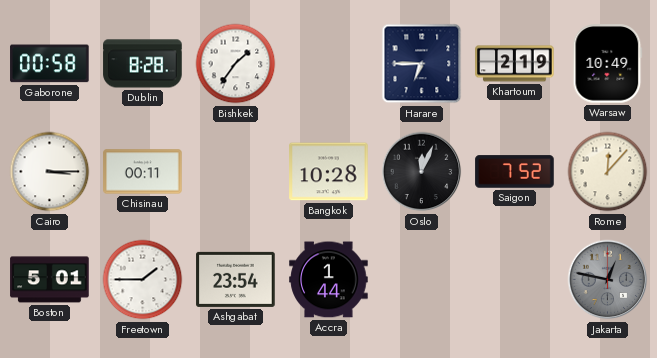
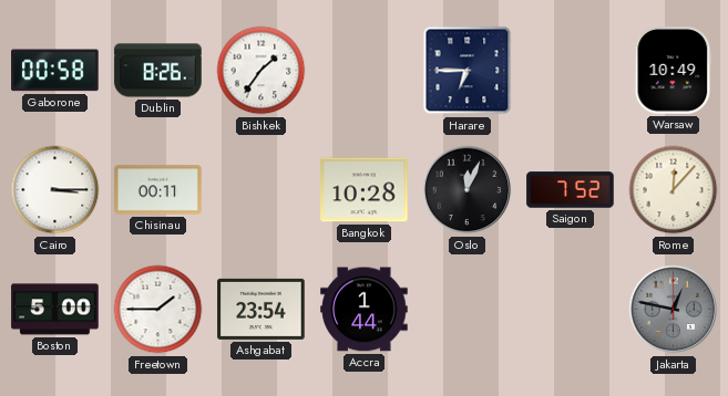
Dublin: 8:28 -> 8:26 (158, 71)
Khartoum: 2:19 -> none (515, 64)
Boston: 5:01 -> 5:00 (55, 310)
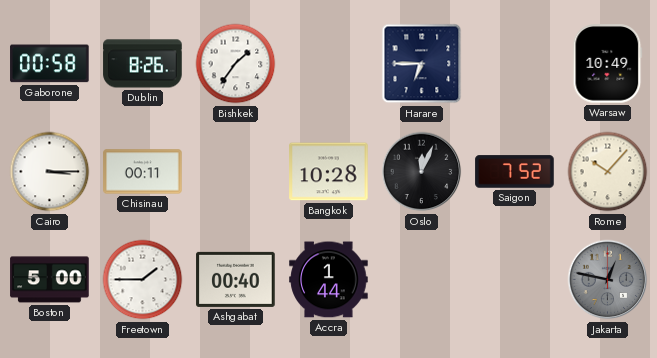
Rome: 12:07 -> 10:07 (608, 172)
Ashgabat: 23:54 -> 00:40 (236, 279)
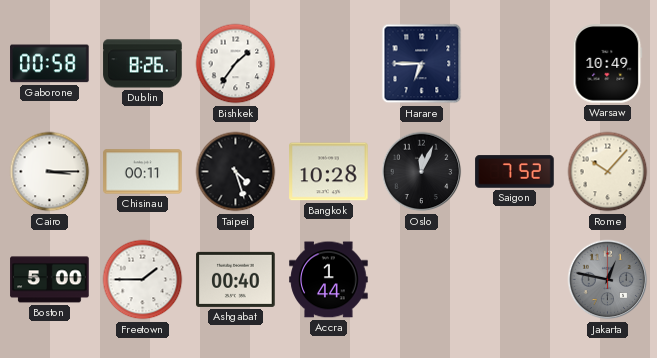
Taipei: none -> 4:27 (236, 172)
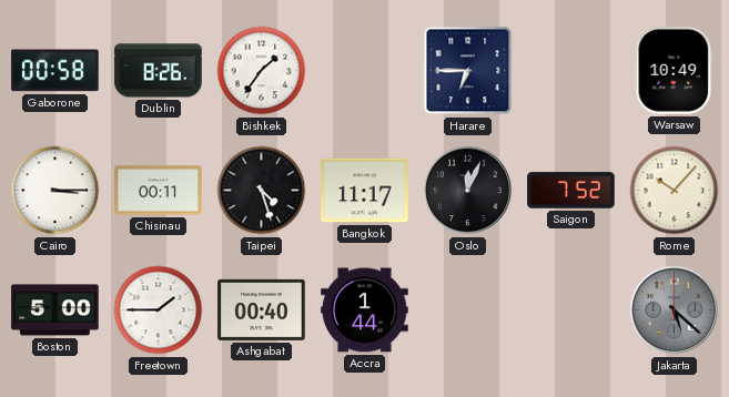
Bangkok: 10:28 -> 11:17 (365, 191)
Jakarta: 12:47 -> 5:22 (675, 311)
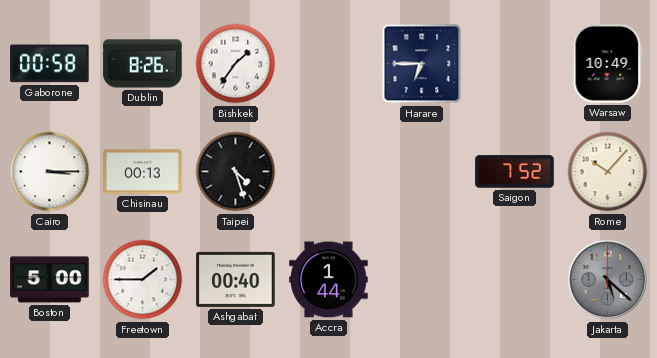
Chisinau: 00:11 -> 00:13 (143, 172)
Bangkok: 11:17 -> none (365, 191)
Oslo: 12:04 -> none (468, 191)
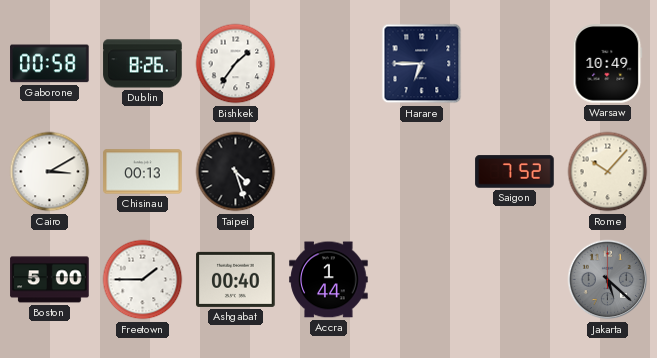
Cairo: 3:15 -> 3:10 (50, 172)
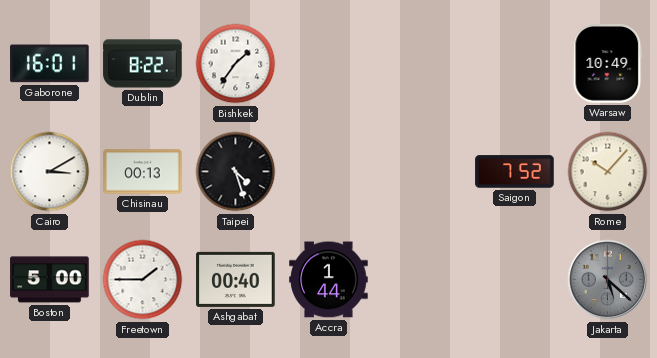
Gaborone: 00:58 -> 16:01 (50, 64)
Dublin: 8:26 -> 8:22 (143, 64)
Harare: 6:45 -> none (422, 64)
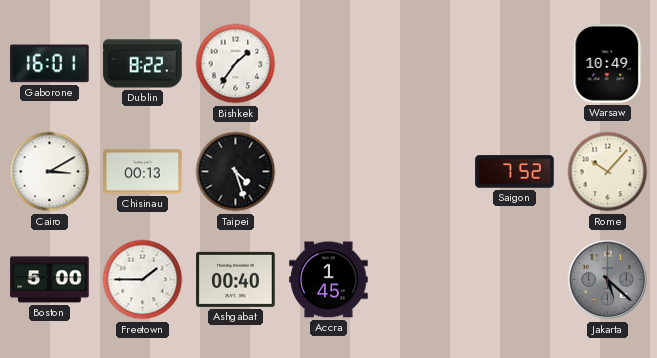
Accra: 1:44 -> 1:45 (329, 280)
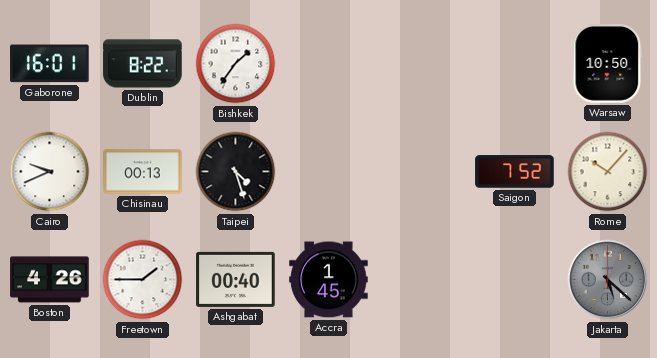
Warsaw: 10:49 -> 10:50 (608, 64)
Cairo: 3:10 -> 9:41 (50, 172)
Boston: 5:00 -> 4:26 (50, 280)
